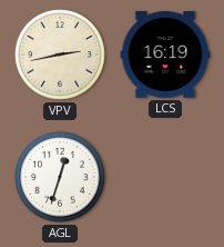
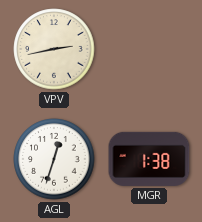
LCS: 16:19 -> none (165, 55)
MGR: none -> 1:38 (149, 159)
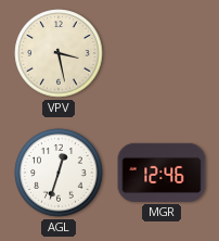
VPV: 2:43 -> 3:28 (59, 53)
MGR: 1:38 -> 12:46 (162, 173)
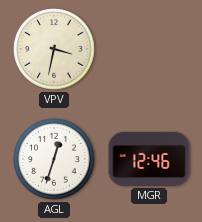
VPV: 3:28 -> 3:32 (54, 49)
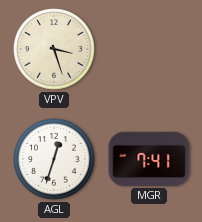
VPV: 3:32 -> 3:27 (54, 49)
MGR: 12:46 -> 7:41 (149, 159)
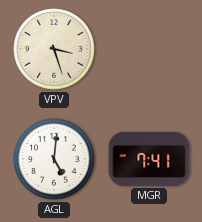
AGL: 12:33 -> 5:01 (54, 159)
